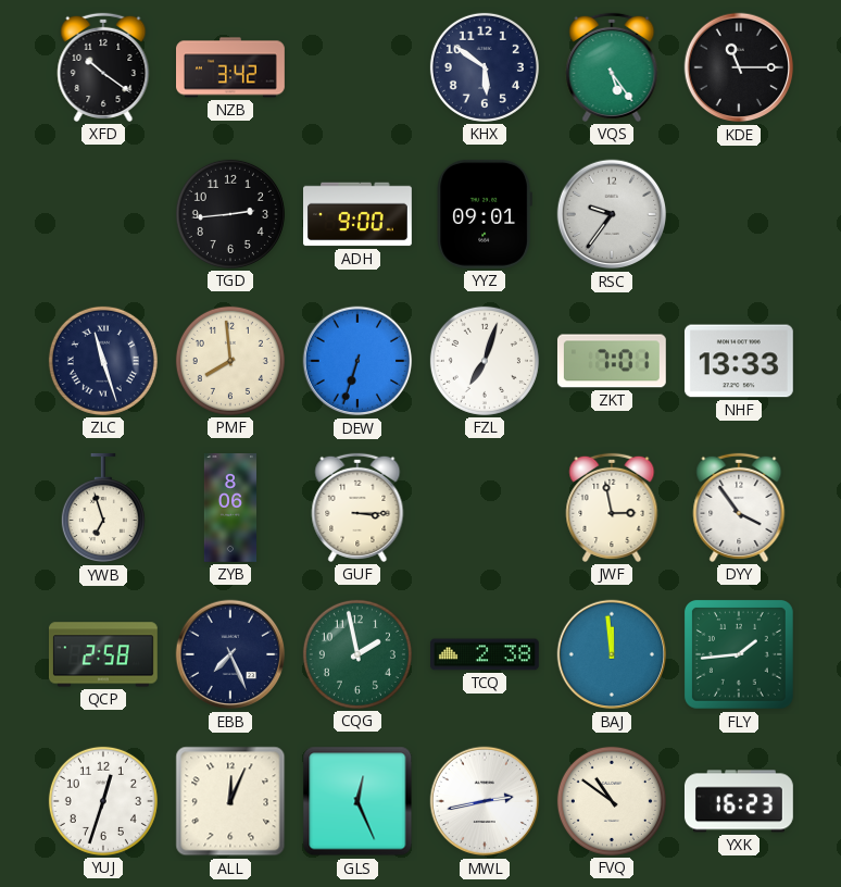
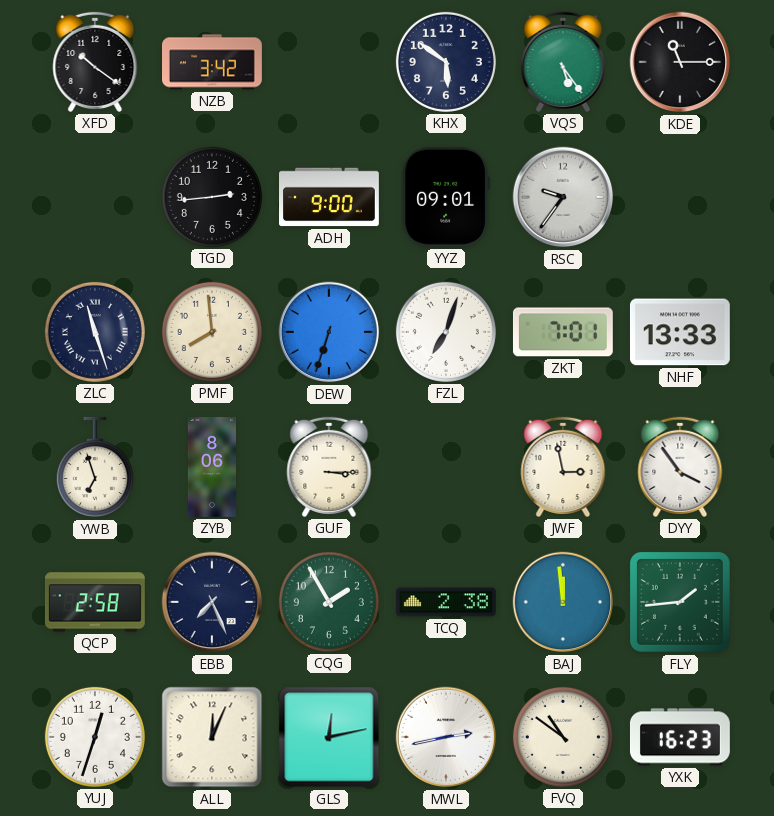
CQG: 1:58 -> 1:55 (329, 602)
GLS: 12:26 -> 12:13 (329, 737)
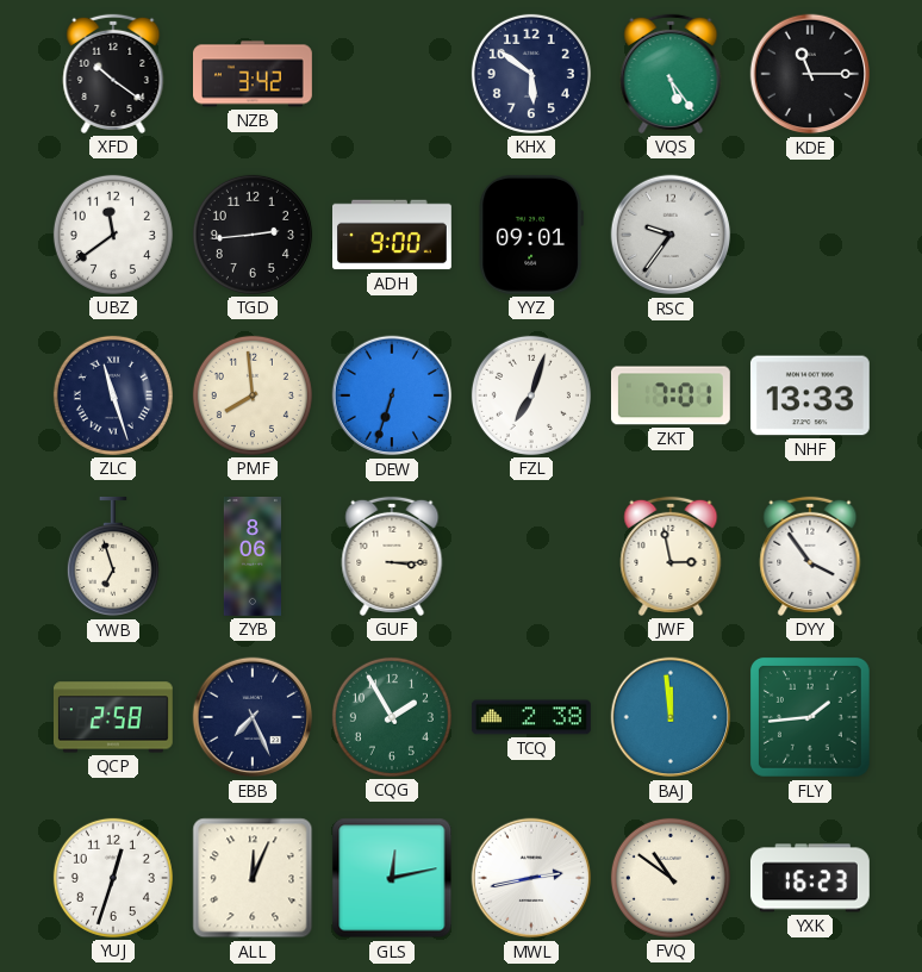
UBZ: none -> 11:39 (113, 235)
